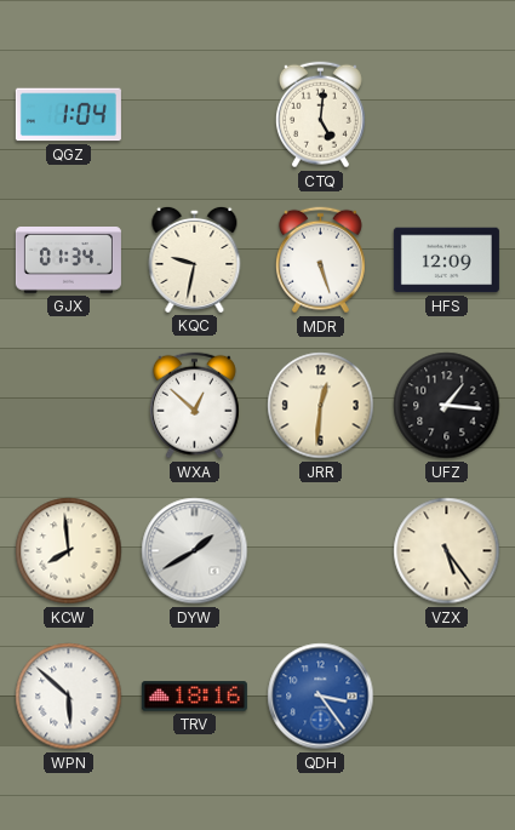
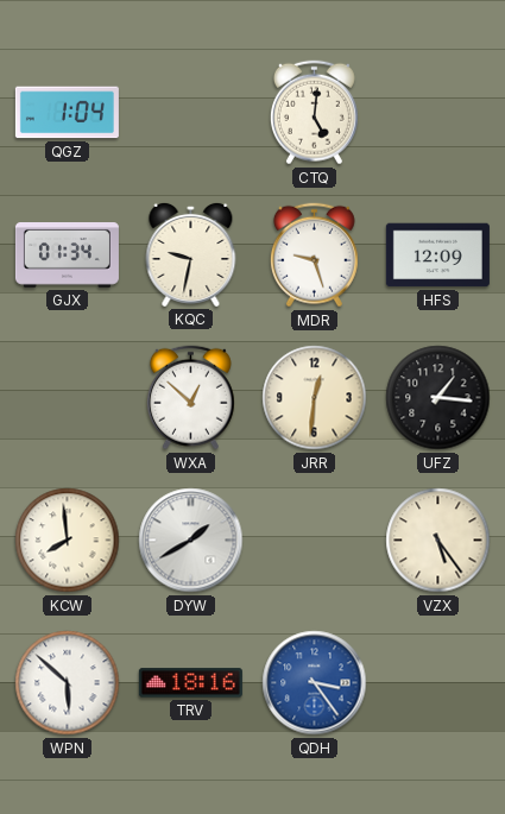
MDR: 5:27 -> 9:27 (314, 255)
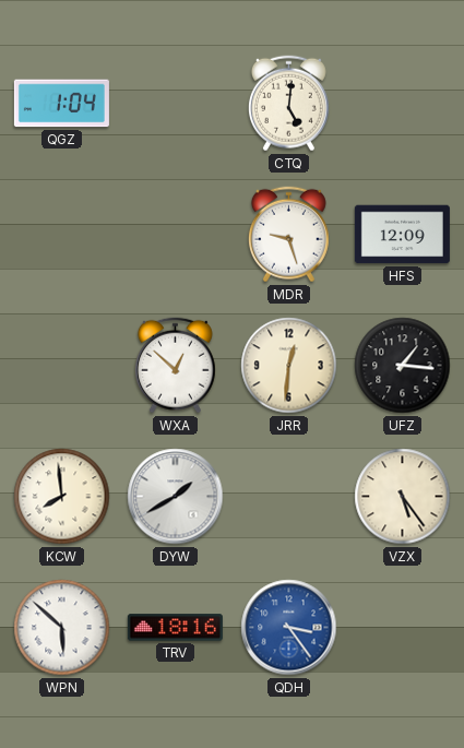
GJX: 01:34 -> none (67, 255)
KQC: 9:32 -> none (191, 254)
